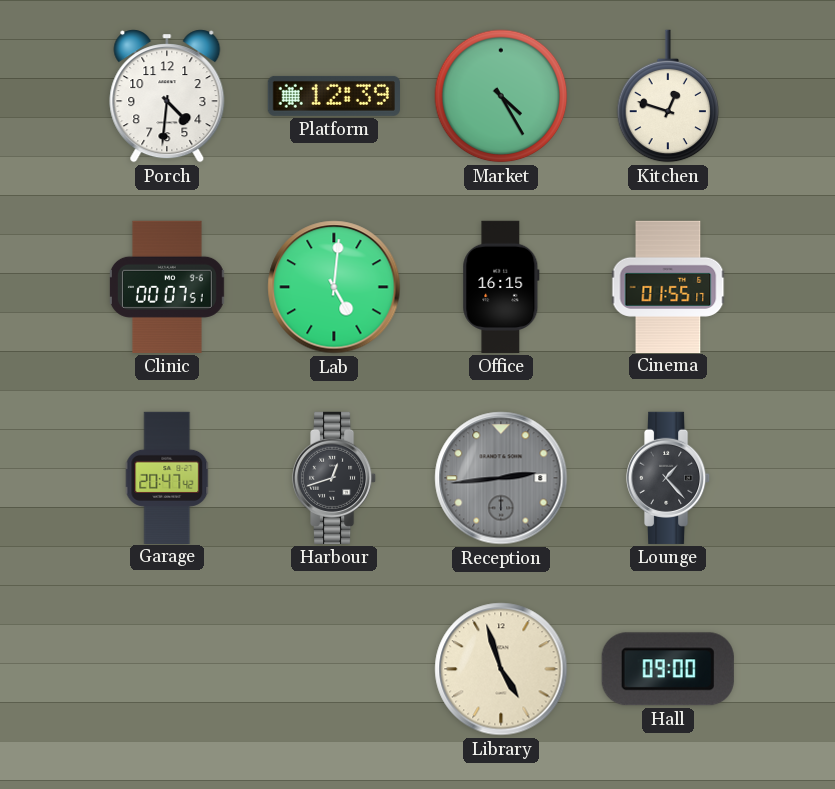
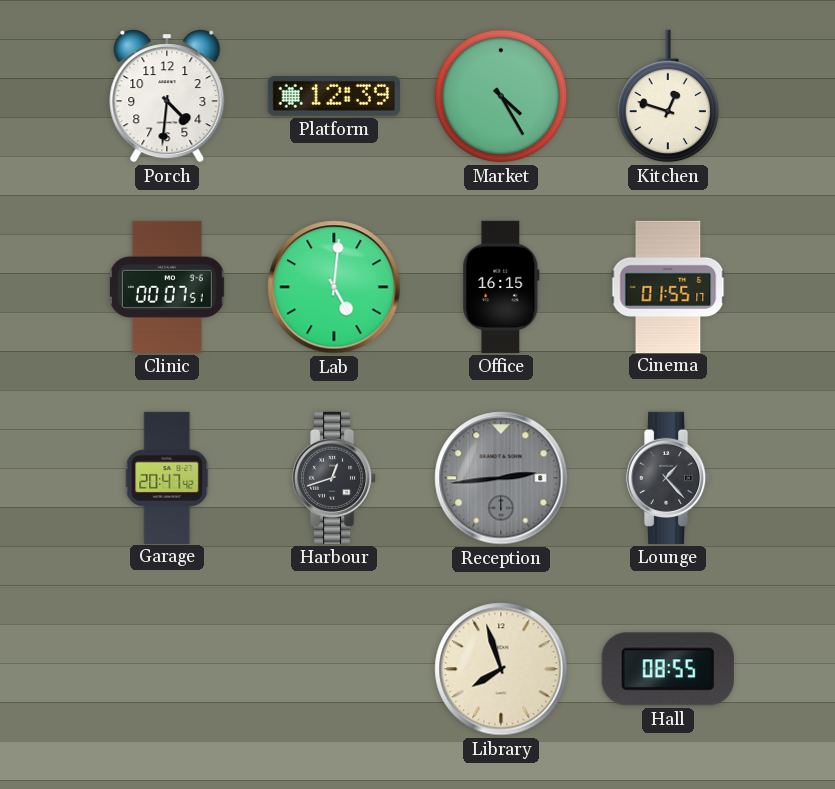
Library: 4:57 -> 7:57 (501, 669)
Hall: 09:00 -> 08:55 (668, 669)
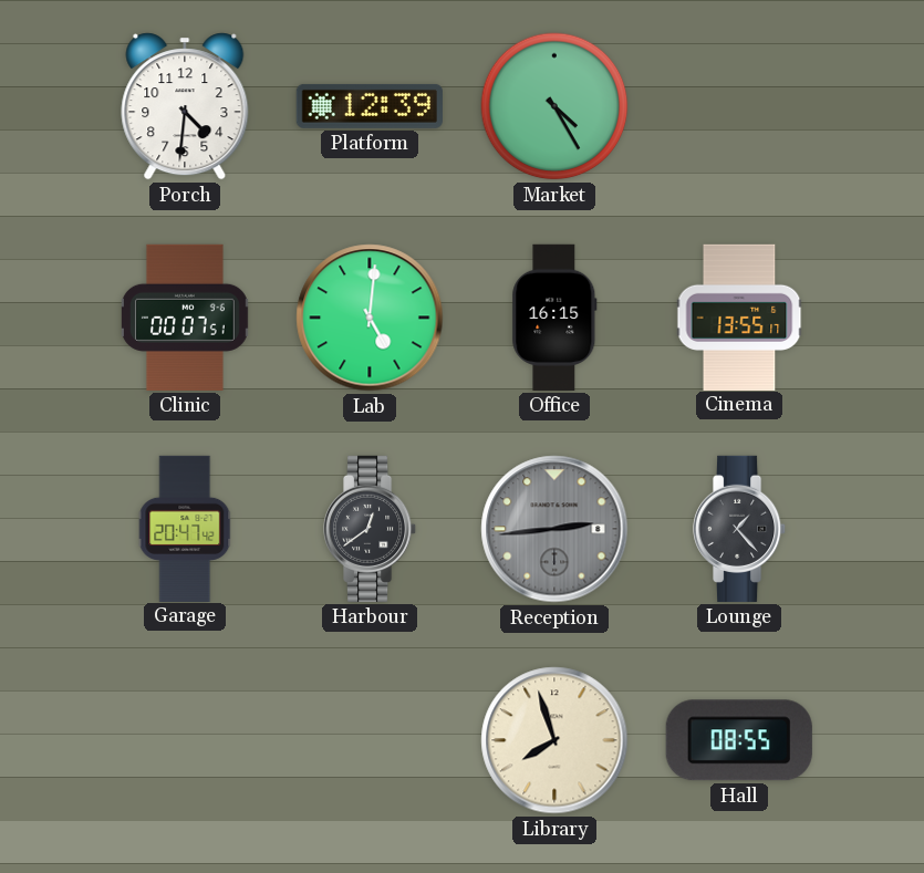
Kitchen: 12:48 -> none (668, 96)
Cinema: 01:55 -> 13:55 (739, 316)
Harbour: 12:42 -> 12:39 (371, 529)
